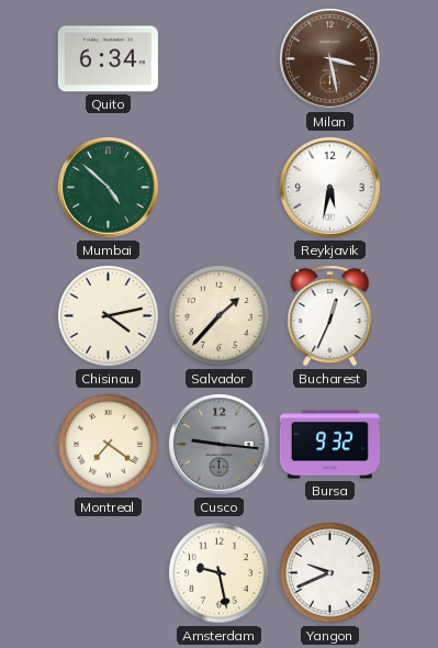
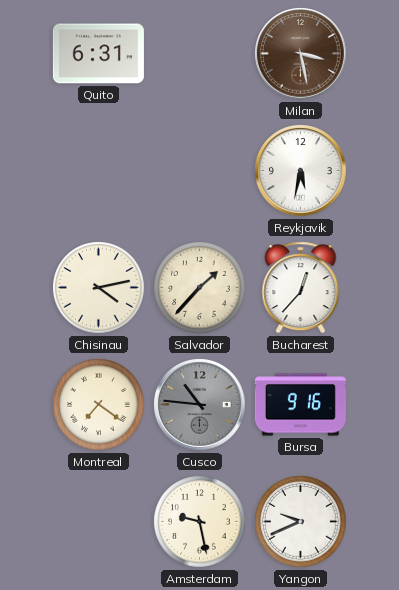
Quito: 6:34 -> 6:31 (98, 54)
Mumbai: 4:52 -> none (109, 188)
Bucharest: 12:34 -> 12:37 (301, 288)
Cusco: 9:16 -> 10:46 (200, 405)
Bursa: 9:32 -> 9:16 (300, 405)
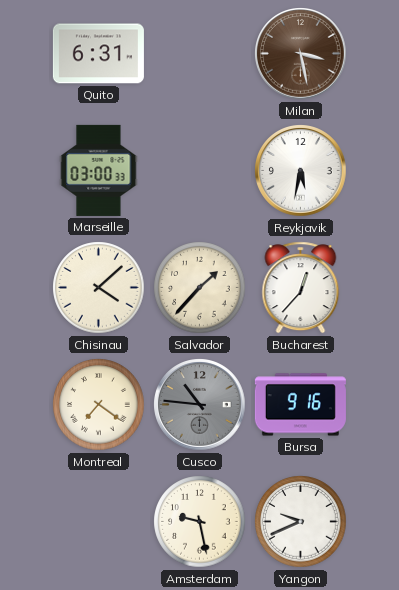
Marseille: none -> 03:00 (99, 170)
Chisinau: 4:13 -> 4:08 (99, 288)
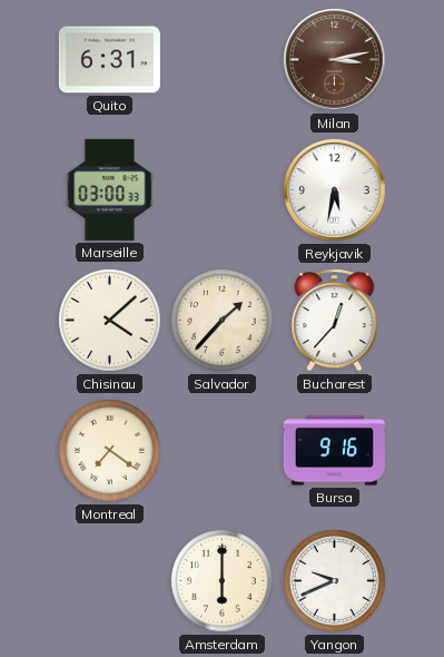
Milan: 3:28 -> 3:13 (335, 60)
Cusco: 10:46 -> none (200, 405)
Amsterdam: 9:28 -> 6:00 (223, 581)
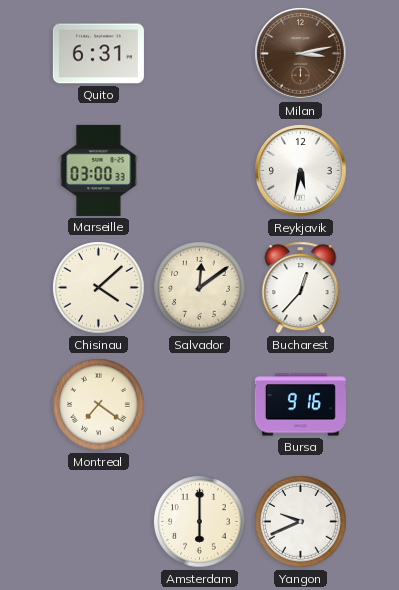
Salvador: 1:37 -> 12:09 (200, 288)
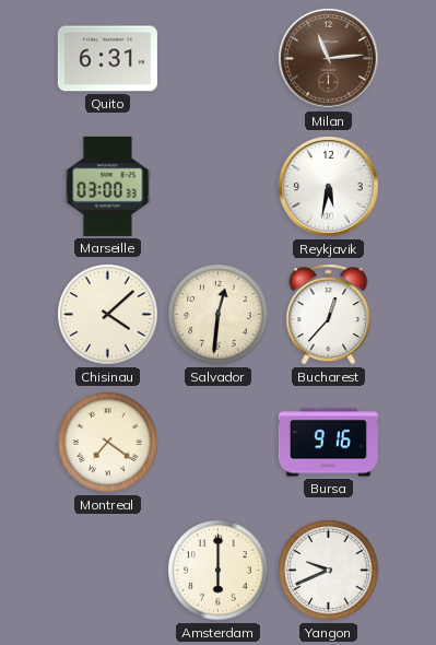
Milan: 3:13 -> 11:14 (329, 59)
Salvador: 12:09 -> 12:31 (219, 315)
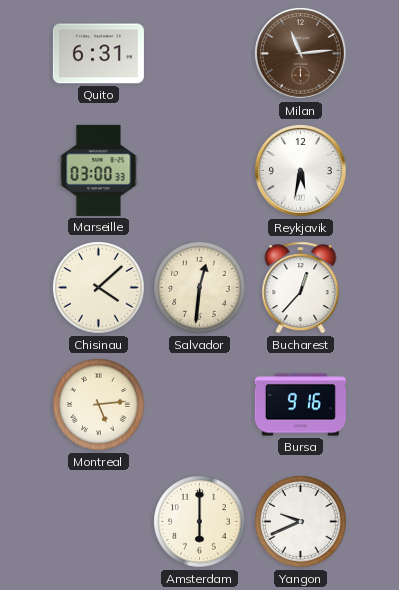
Montreal: 7:21 -> 5:14 (99, 405)
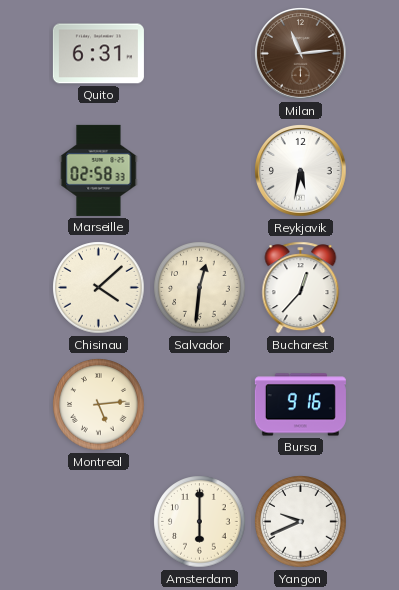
Marseille: 03:00 -> 02:58 (99, 170)
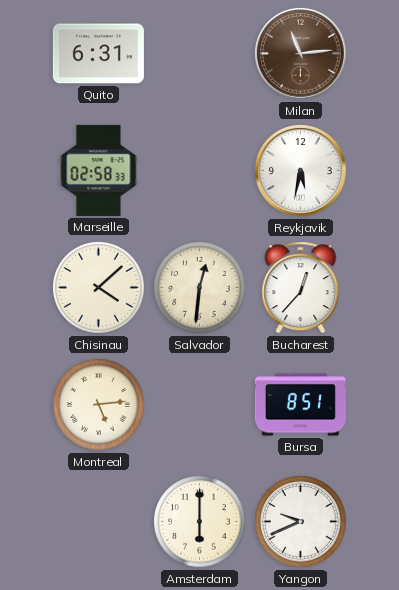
Bursa: 9:16 -> 8:51 (300, 405)
